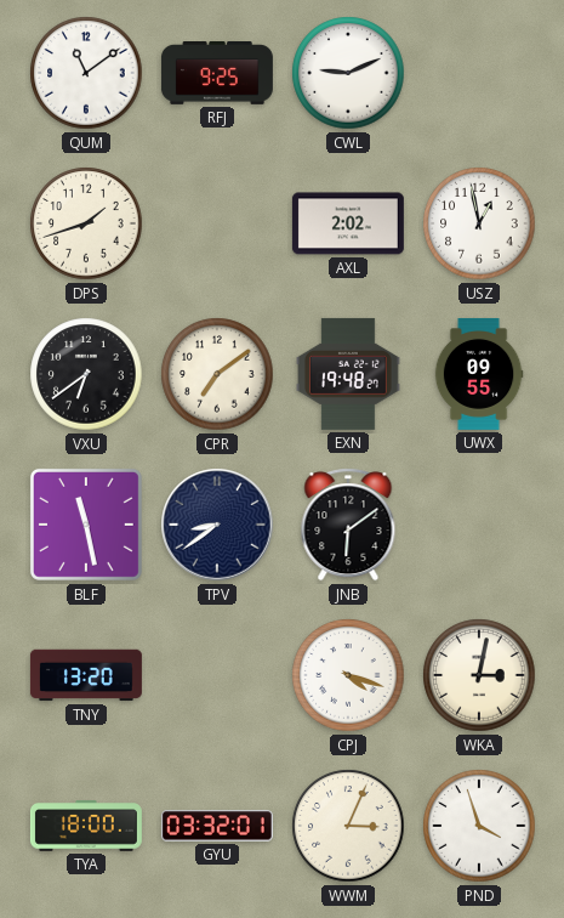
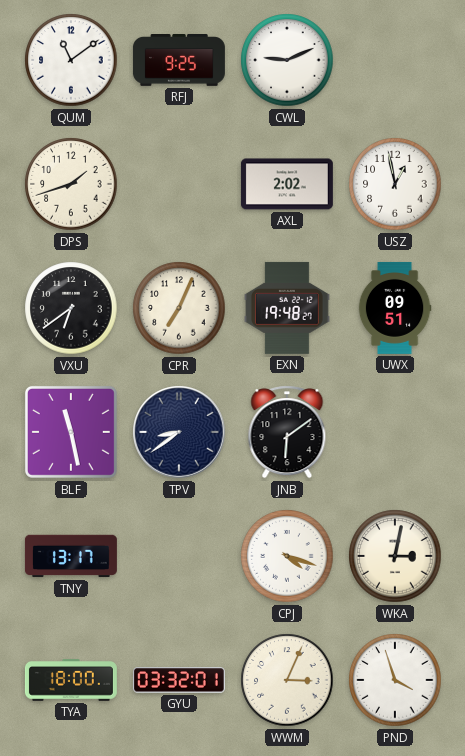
CPR: 7:09 -> 7:04 (179, 308)
UWX: 09:55 -> 09:51 (395, 308)
TNY: 13:20 -> 13:17 (71, 556)
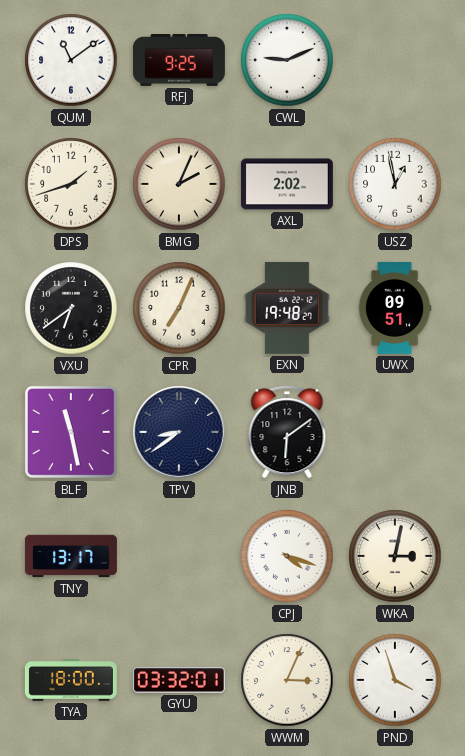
BMG: none -> 2:04 (179, 184)
